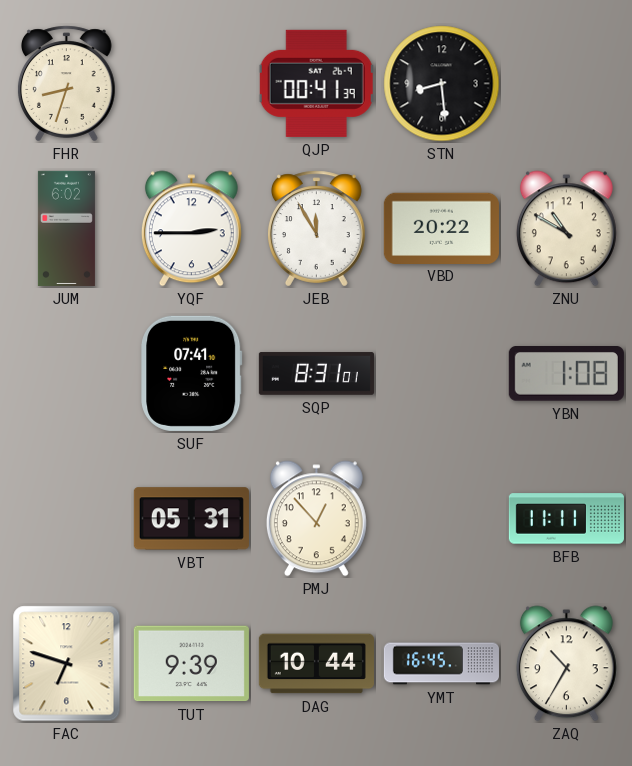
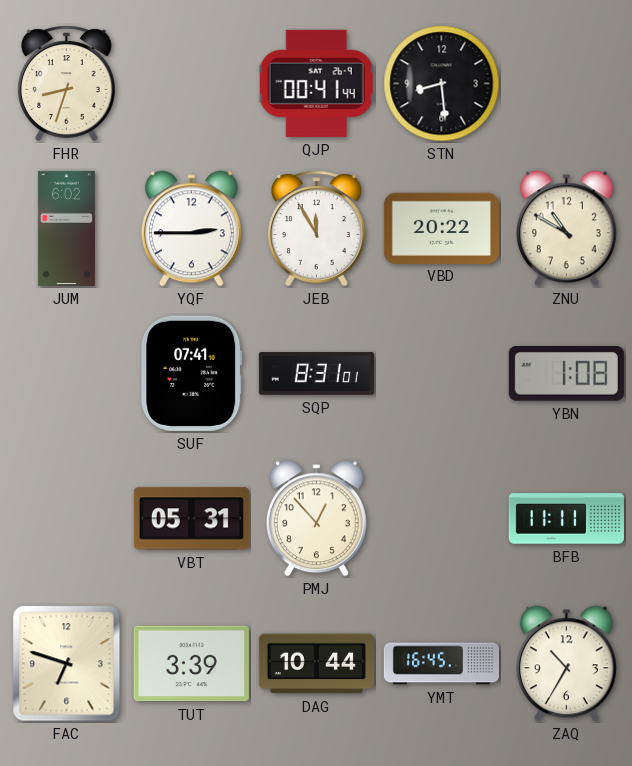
QJP: 00:41:39 -> 00:41:44 (317, 83)
TUT: 9:39 -> 3:39 (191, 664)
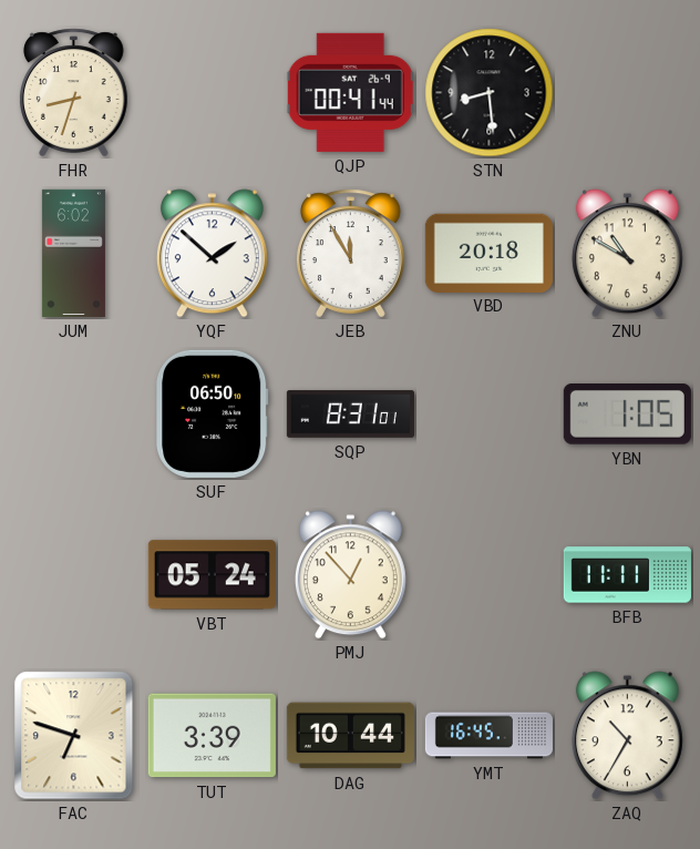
YQF: 2:45 -> 1:52 (212, 254)
VBD: 20:22 -> 20:18 (488, 253)
SUF: 07:41 -> 06:50 (213, 413)
YBN: 1:08 -> 1:05 (627, 415)
VBT: 05:31 -> 05:24 (212, 575)
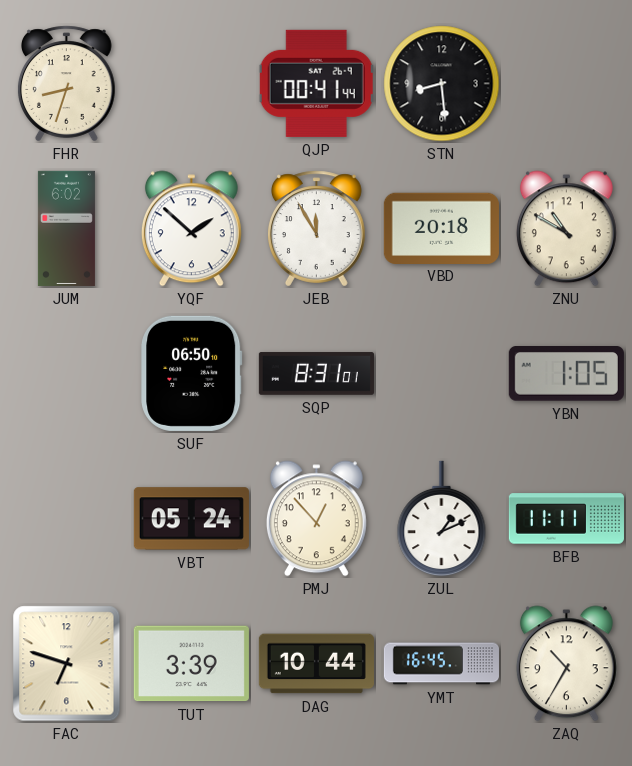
ZUL: none -> 1:11 (442, 519)
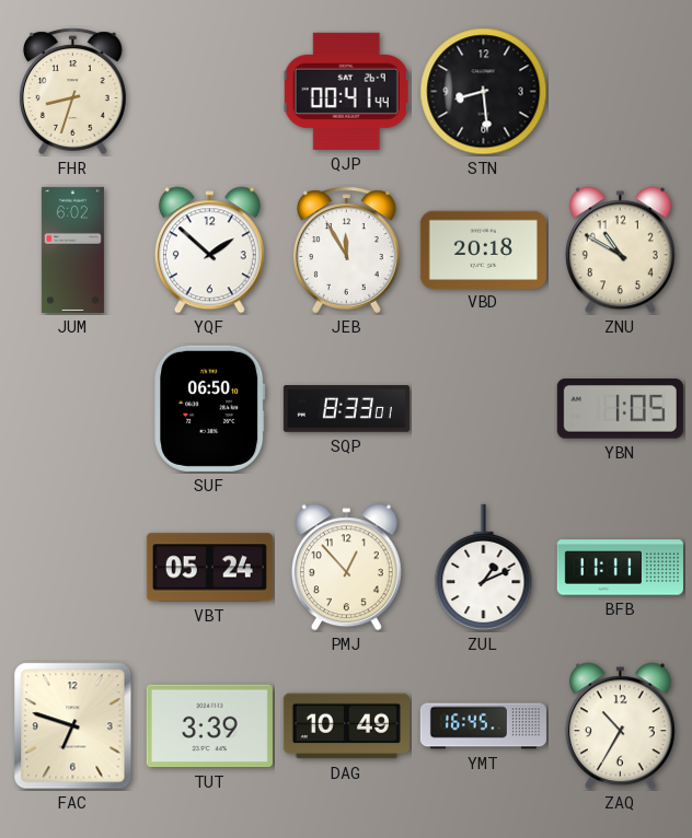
SQP: 8:31 -> 8:33 (346, 409)
DAG: 10:44 -> 10:49 (346, 726)
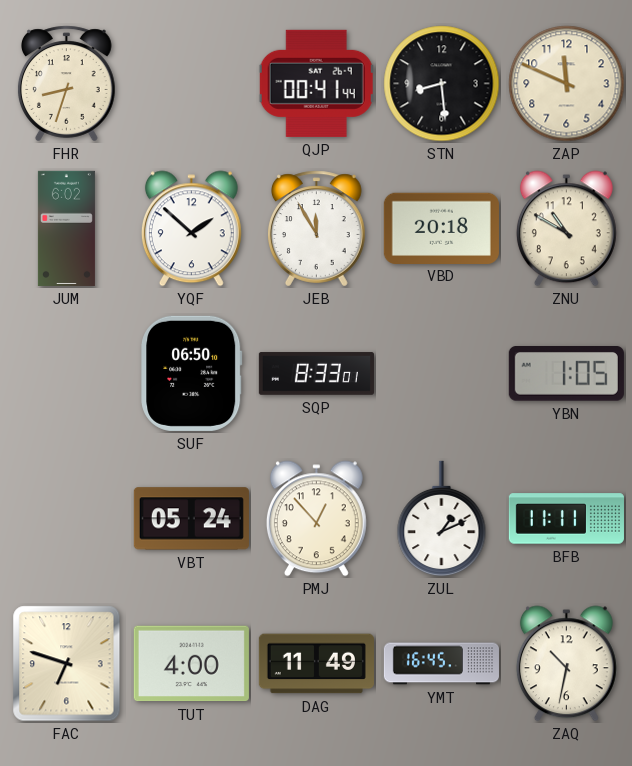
ZAP: none -> 11:49 (567, 84)
TUT: 3:39 -> 4:00 (191, 664)
DAG: 10:49 -> 11:49 (316, 664)
ZAQ: 10:35 -> 10:32 (566, 664)
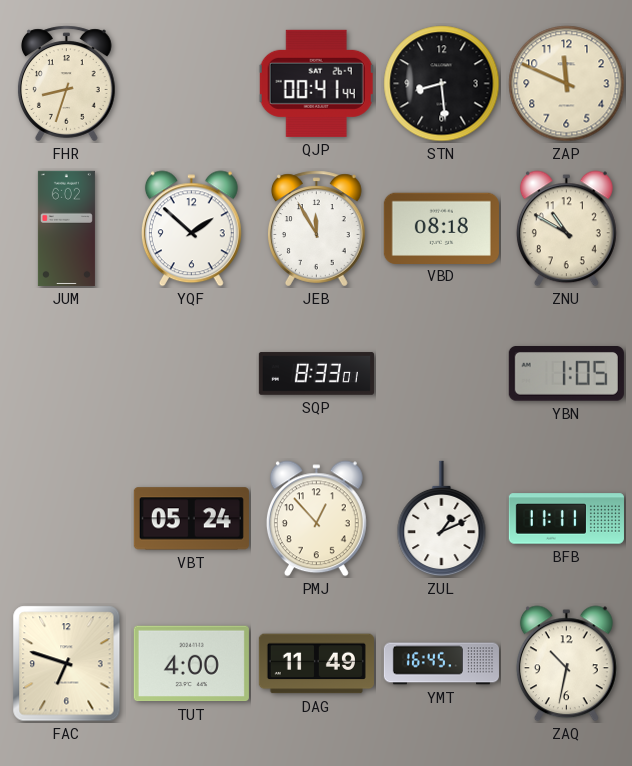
VBD: 20:18 -> 08:18 (441, 228)
SUF: 06:50 -> none (192, 373)
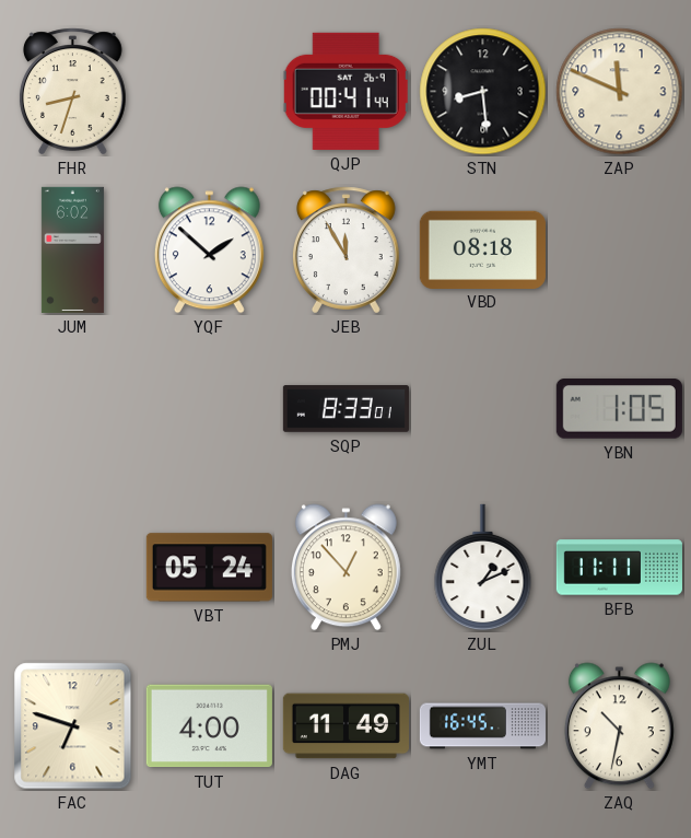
ZNU: 10:50 -> none (566, 229)
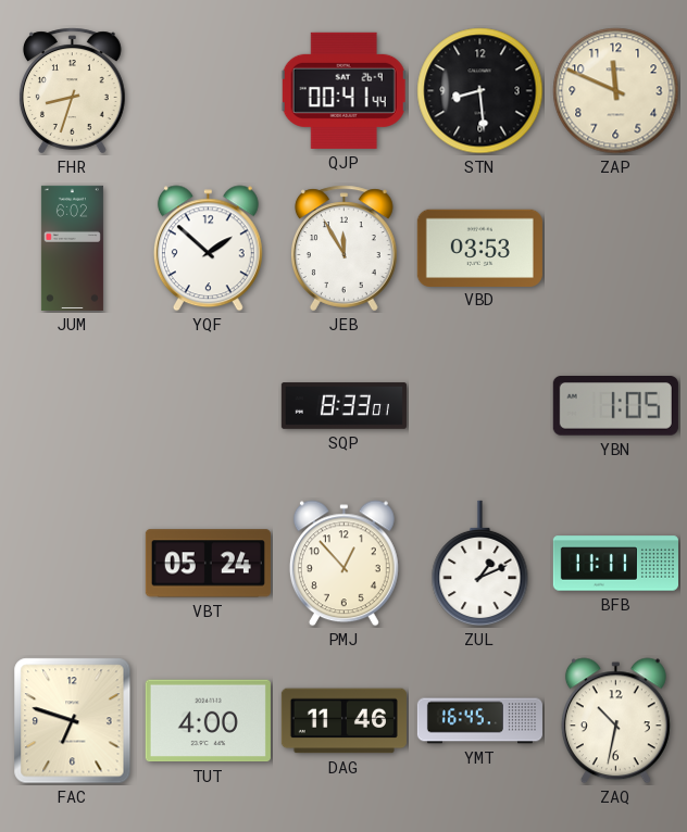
VBD: 08:18 -> 03:53 (479, 248)
DAG: 11:49 -> 11:46 (343, 721)
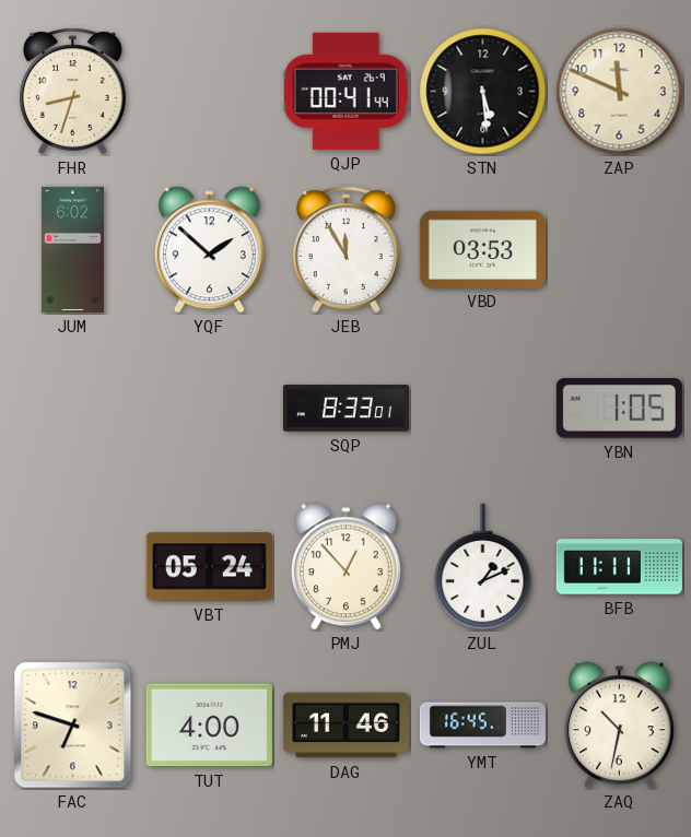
STN: 8:29 -> 5:29 (483, 92)
